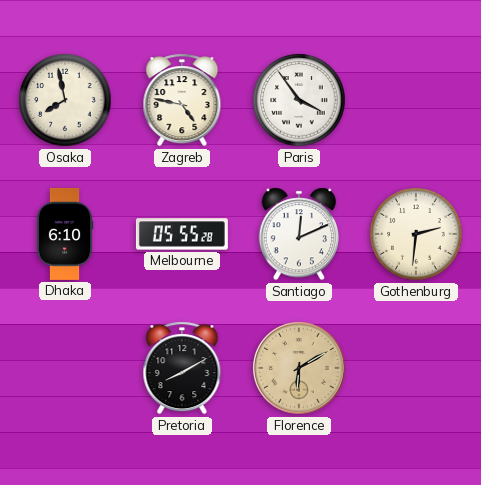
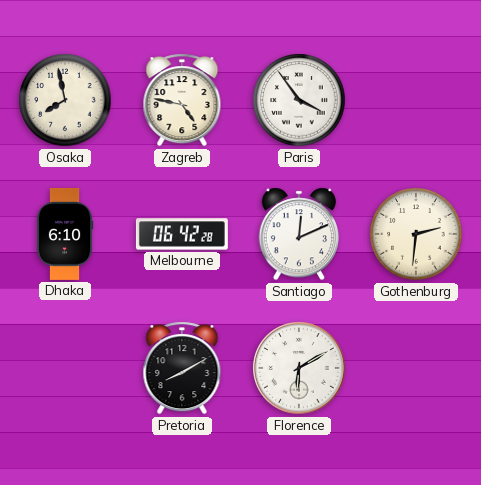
Melbourne: 05:55 -> 06:42 (182, 234)
Florence dial: champagne -> white (299, 368)
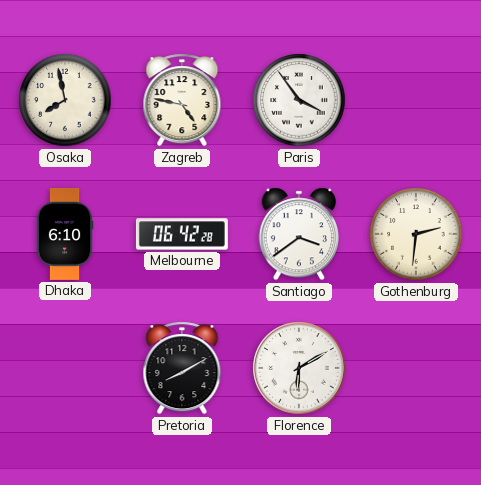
Santiago: 12:11 -> 3:39 (298, 234)
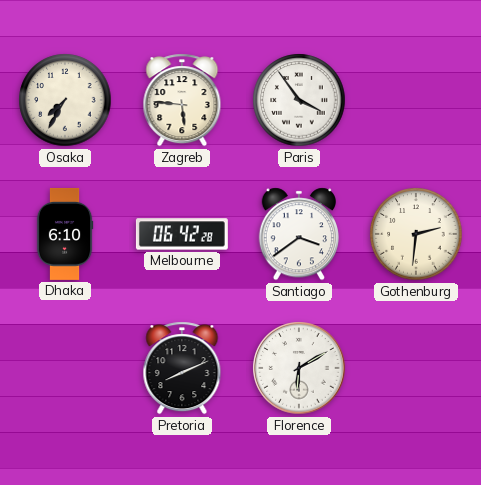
Osaka: 7:58 -> 7:35 (65, 100)
Zagreb: 4:47 -> 5:46 (182, 100)
Pretoria: 8:10 -> 8:11 (182, 368)
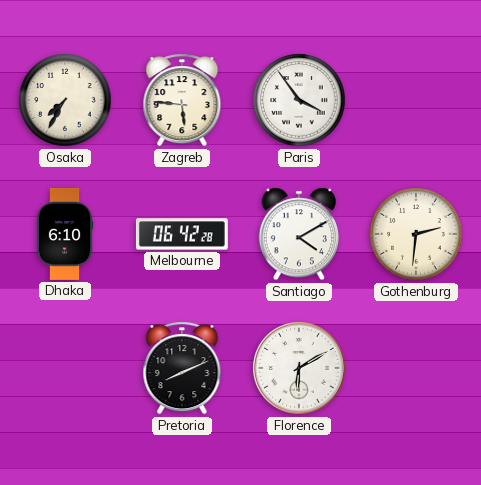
Santiago: 3:39 -> 4:10 (298, 234)
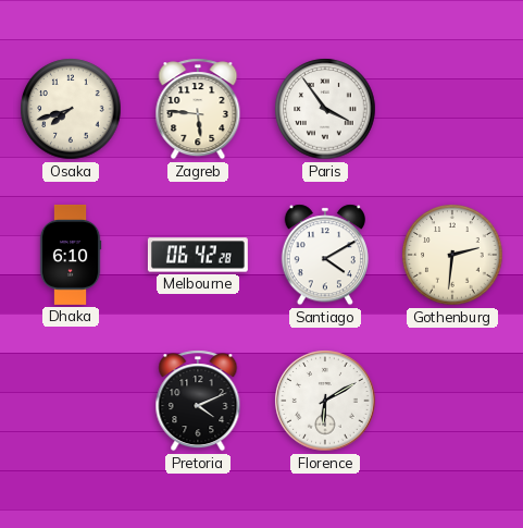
Osaka: 7:35 -> 7:42 (71, 109)
Pretoria: 8:11 -> 4:11 (198, 401)
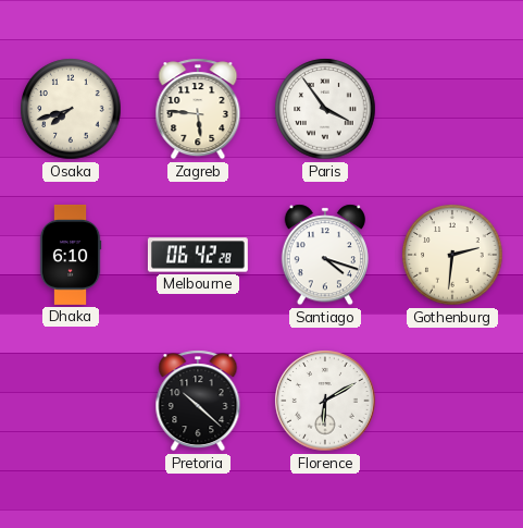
Santiago: 4:10 -> 4:18 (324, 255)
Pretoria: 4:11 -> 10:22 (198, 401)
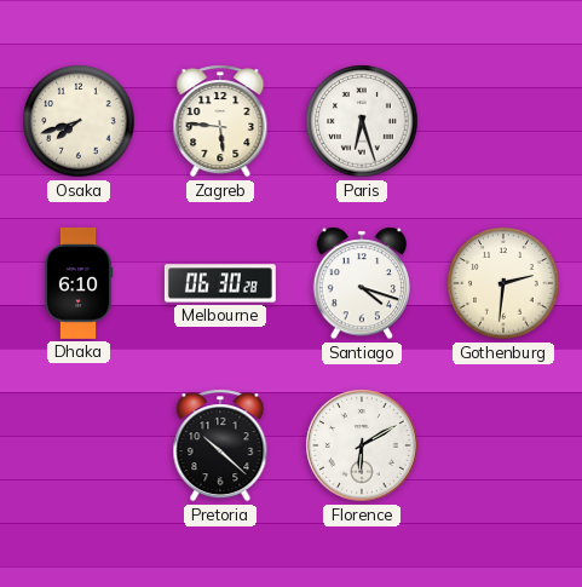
Paris: 3:54 -> 6:27 (362, 121)
Melbourne: 06:42 -> 06:30 (220, 283)
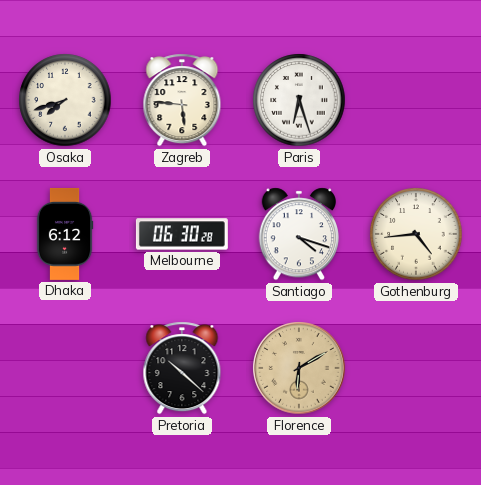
Dhaka: 6:10 -> 6:12 (65, 234)
Gothenburg: 2:31 -> 4:44 (416, 234)
Florence dial: white -> champagne (299, 368)
